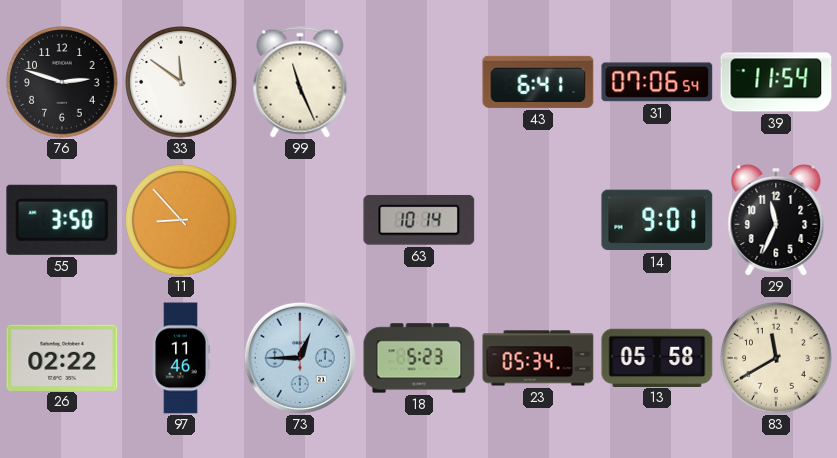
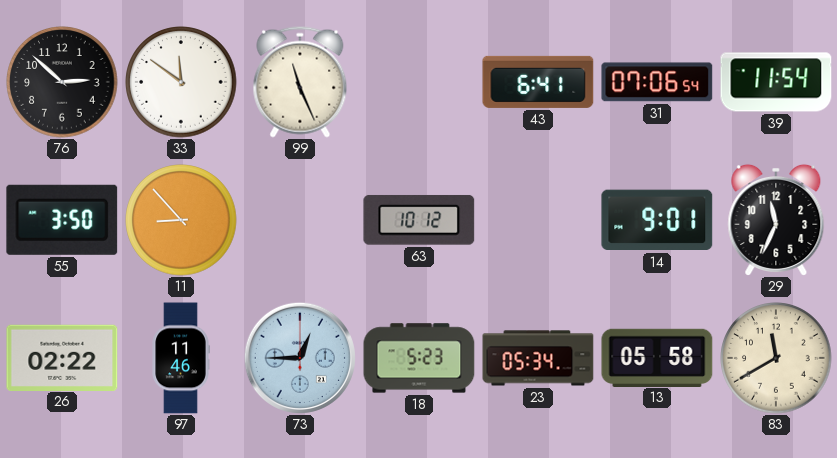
76: 2:48 -> 2:52 (62, 82)
63: 10:14 -> 10:12 (419, 220)
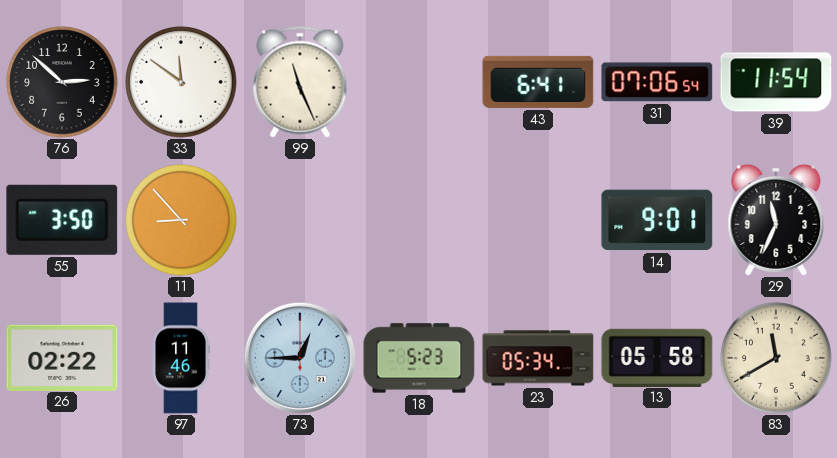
63: 10:12 -> none (419, 220)
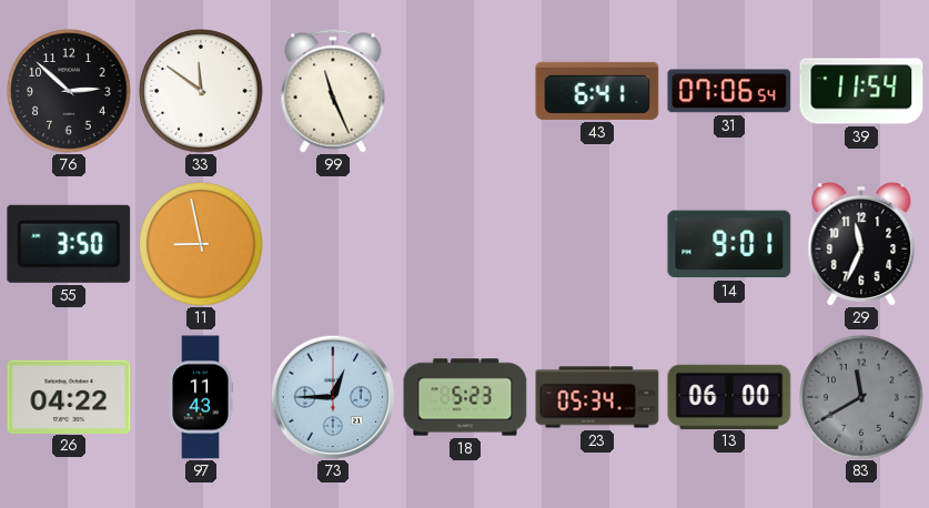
11: 8:53 -> 8:58 (201, 244)
26: 02:22 -> 04:22 (69, 396)
97: 11:46 -> 11:43 (201, 397)
13: 05:58 -> 06:00 (729, 396)
83 dial: cream -> grey (861, 397)
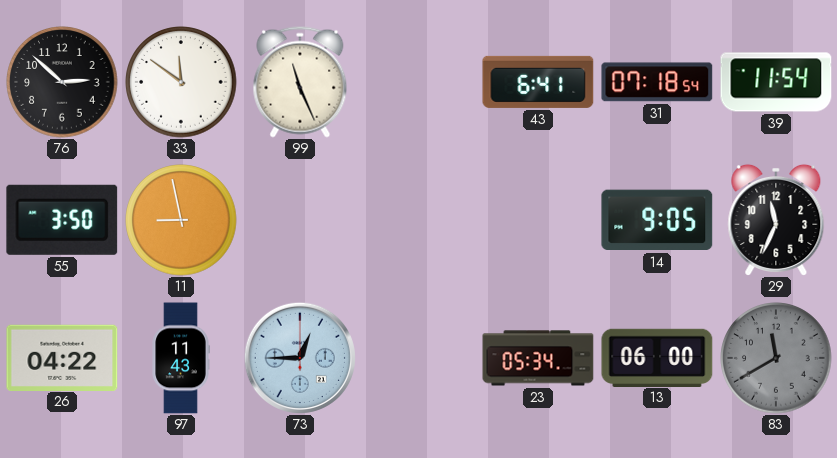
31: 07:06 -> 07:18 (657, 82)
14: 9:01 -> 9:05 (657, 220)
18: 5:23 -> none (465, 397)
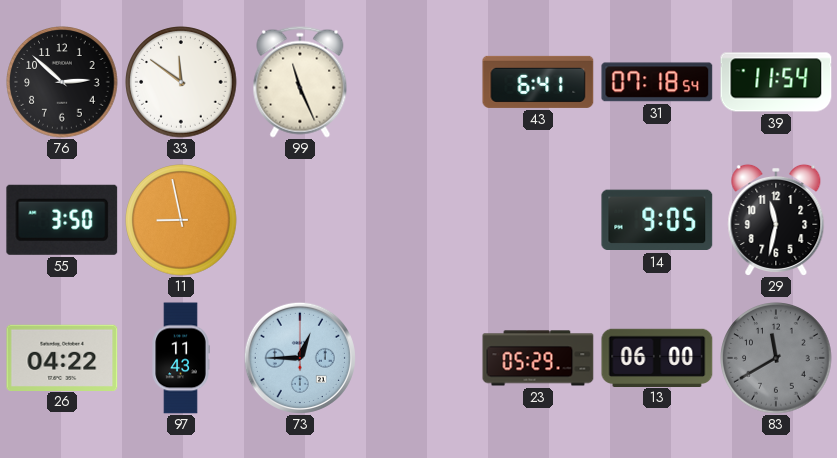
29: 11:34 -> 11:32 (776, 220)
23: 05:34 -> 05:29 (538, 358)
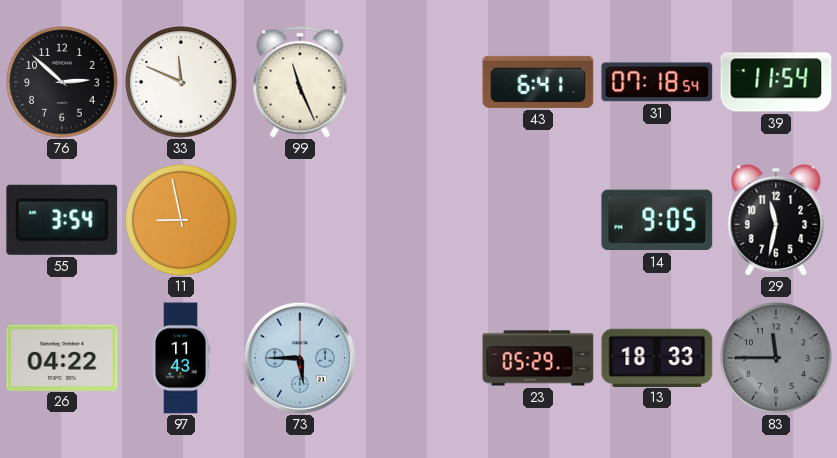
33: 11:51 -> 11:49 (181, 82)
55: 3:50 -> 3:54 (62, 220)
73: 12:45 -> 5:45 (300, 358)
13: 06:00 -> 18:33 (657, 357)
83: 11:40 -> 11:45 (776, 358)
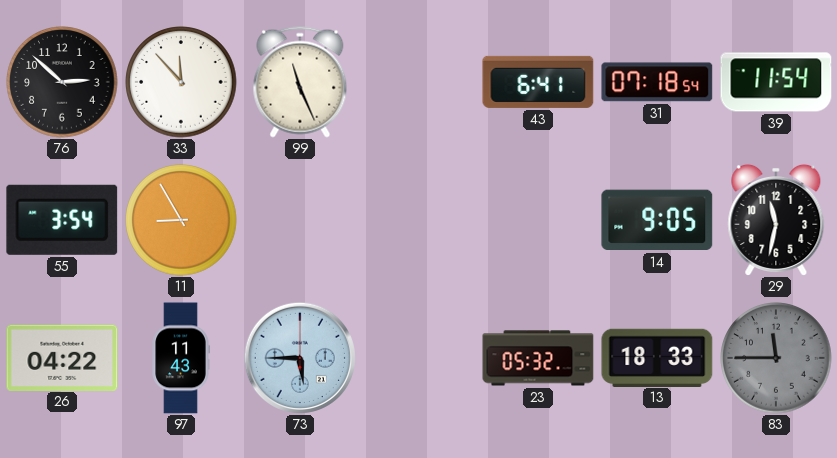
33: 11:49 -> 11:53 (181, 82)
11: 8:58 -> 8:55 (181, 220)
23: 05:29 -> 05:32 (538, 358)
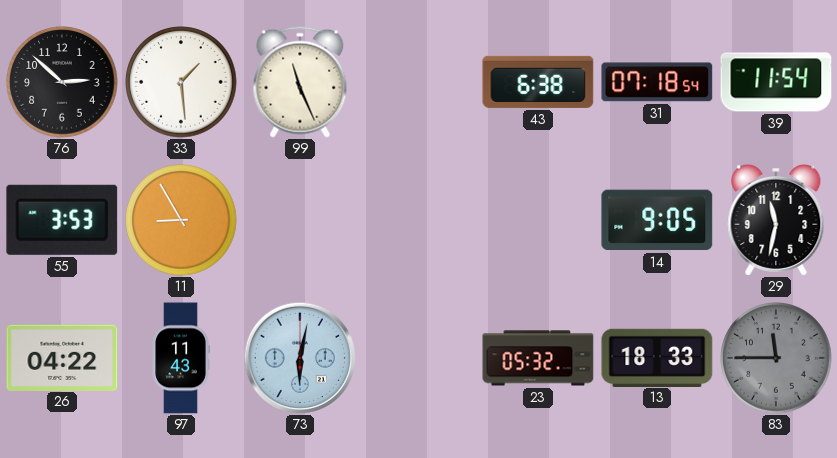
33: 11:53 -> 1:29 (181, 82)
43: 6:41 -> 6:38 (538, 82)
55: 3:54 -> 3:53 (62, 220)
73: 5:45 -> 6:02 (300, 358)
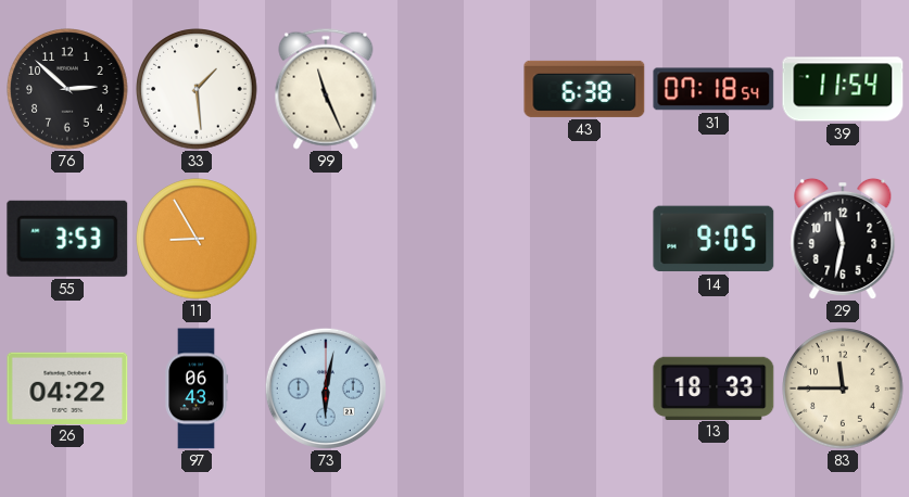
97: 11:43 -> 06:43 (197, 388)
23: 05:32 -> none (538, 358)
83 dial: grey -> cream (843, 388)
